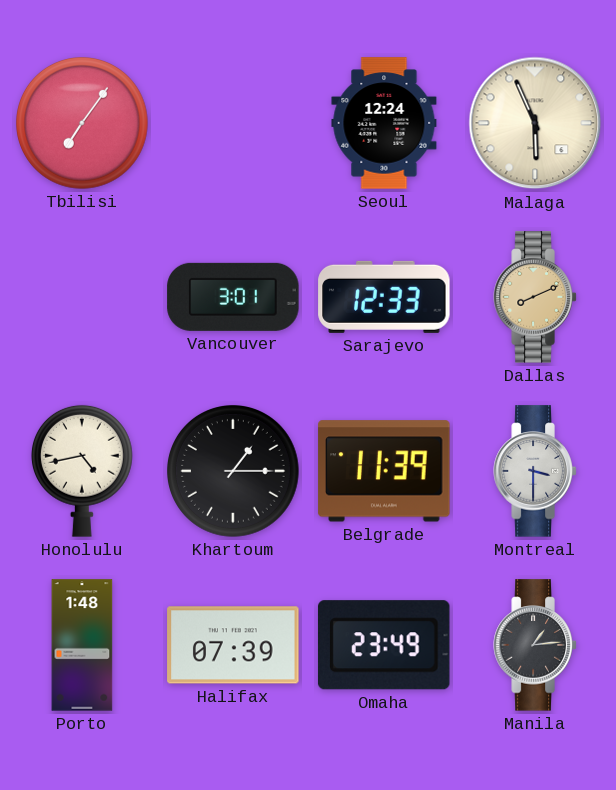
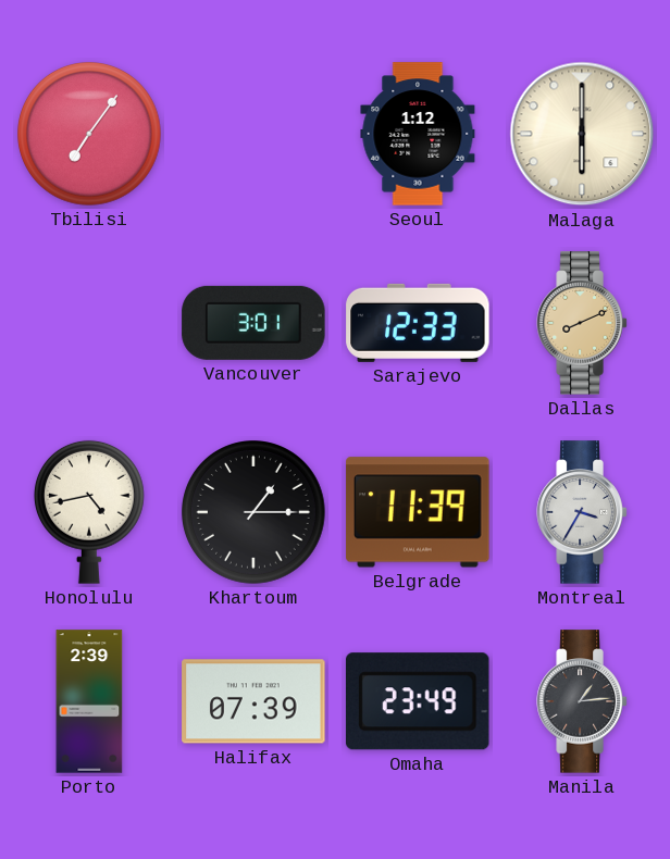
Seoul: 12:24 -> 1:12 (418, 134)
Malaga: 5:56 -> 6:00 (582, 134)
Montreal: 3:30 -> 3:35 (582, 512)
Porto: 1:48 -> 2:39 (89, 701)
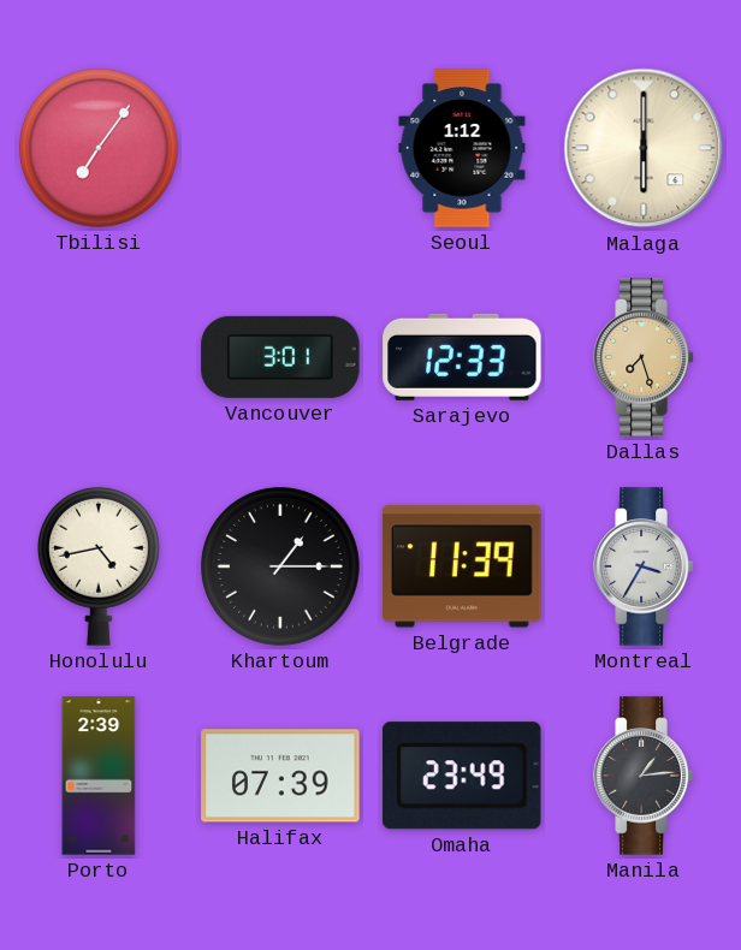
Dallas: 8:11 -> 7:27 (644, 357)
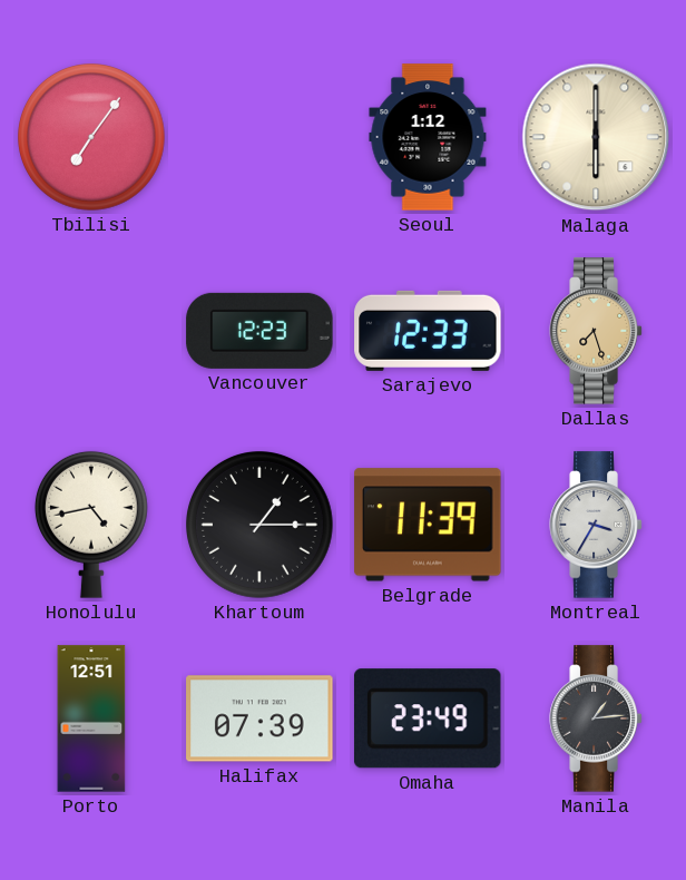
Vancouver: 3:01 -> 12:23 (259, 331)
Porto: 2:39 -> 12:51 (91, 718)
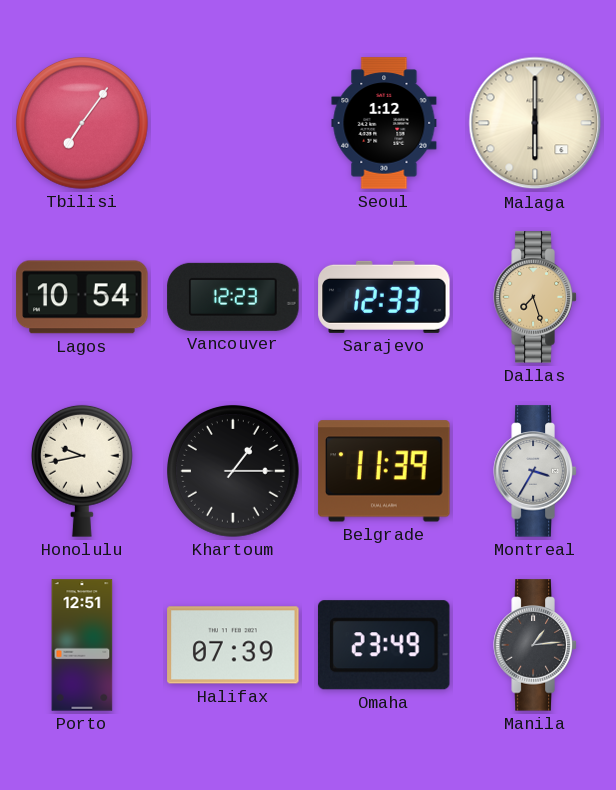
Lagos: none -> 10:54 (82, 297)
Honolulu: 4:43 -> 9:43 (82, 471)
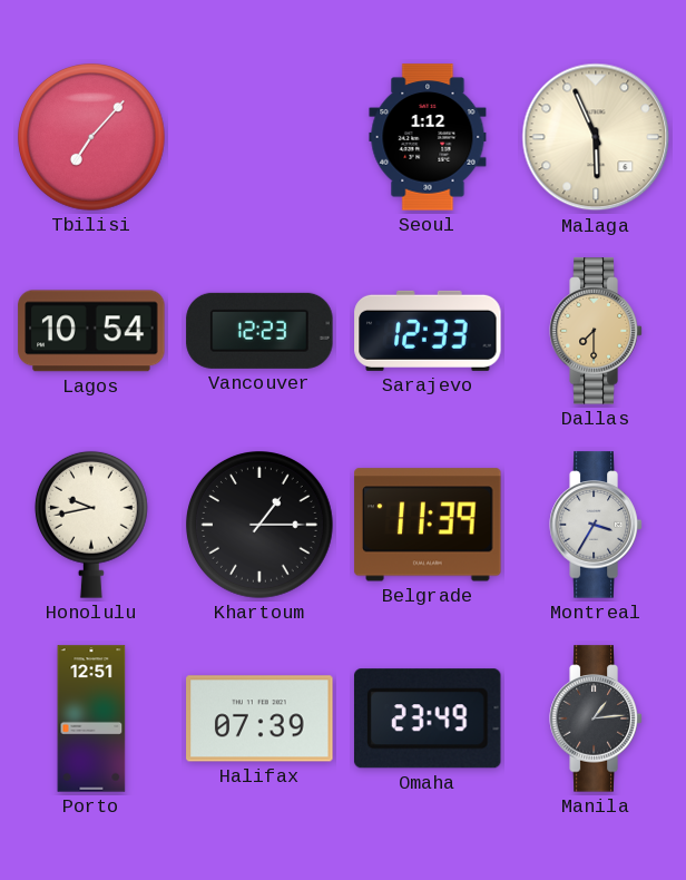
Tbilisi: 7:06 -> 7:07 (92, 138)
Malaga: 6:00 -> 5:56 (596, 137)
Dallas: 7:27 -> 7:30 (596, 331)
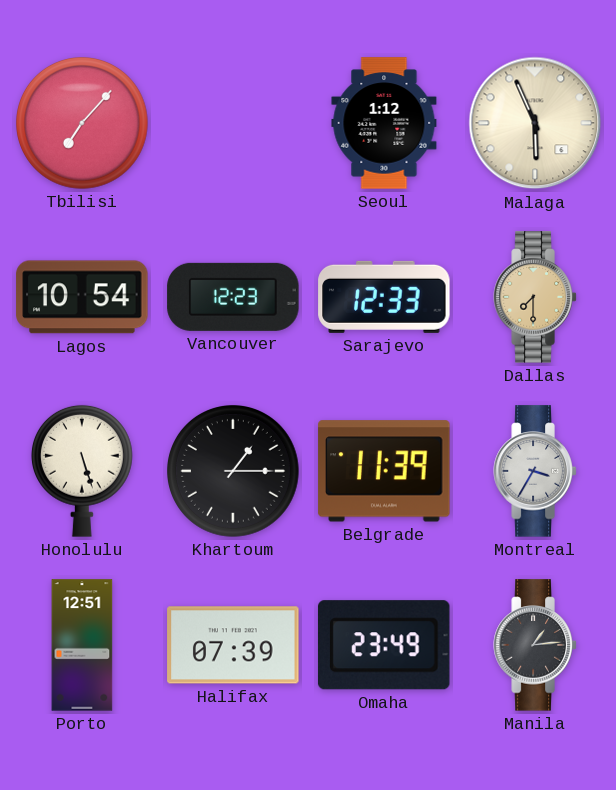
Honolulu: 9:43 -> 5:27 (82, 471)
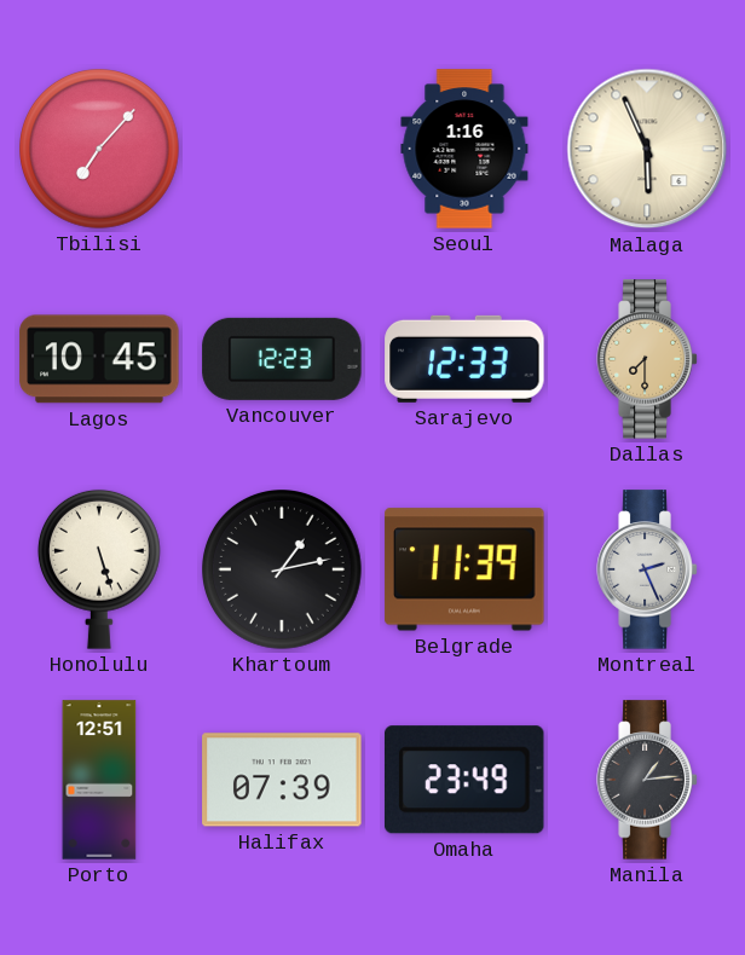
Seoul: 1:12 -> 1:16 (464, 149)
Lagos: 10:54 -> 10:45 (99, 359)
Khartoum: 1:15 -> 1:13 (283, 571)
Montreal: 3:35 -> 2:26 (647, 569)
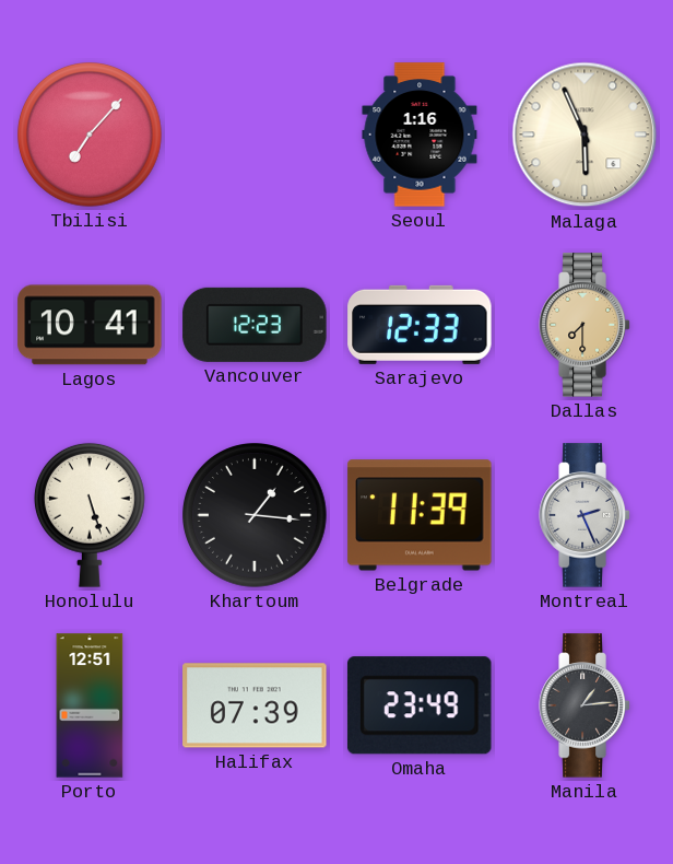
Lagos: 10:45 -> 10:41 (90, 325)
Khartoum: 1:13 -> 1:16 (256, 516)
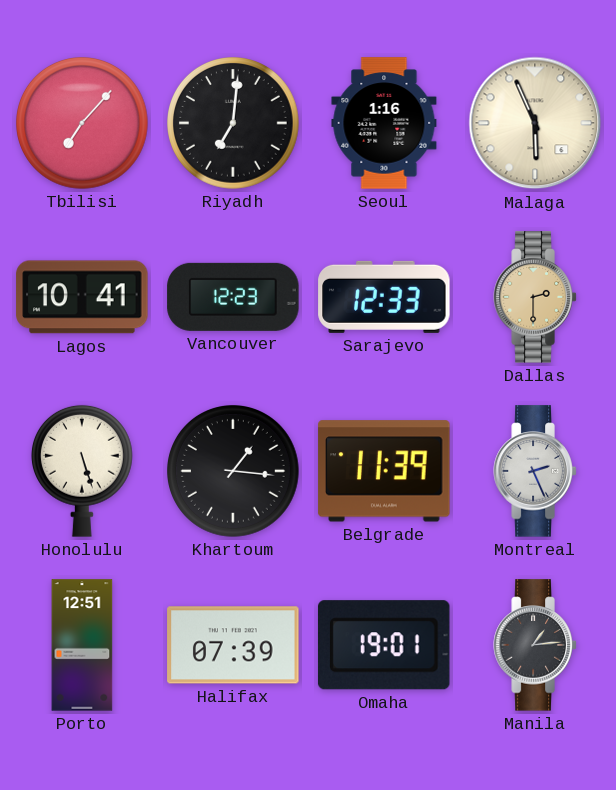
Riyadh: none -> 7:01 (234, 124)
Dallas: 7:30 -> 2:30 (535, 297)
Omaha: 23:49 -> 19:01 (384, 645)
